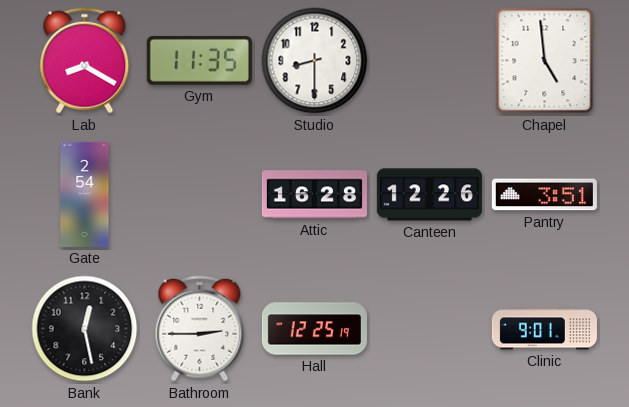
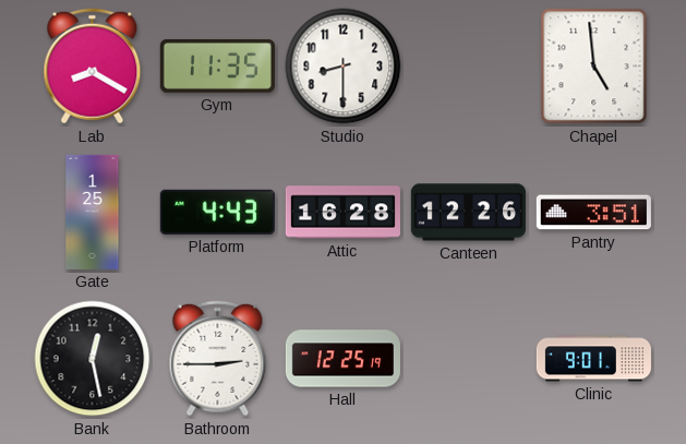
Gate: 2:54 -> 1:25 (93, 212)
Platform: none -> 4:43 (217, 212)
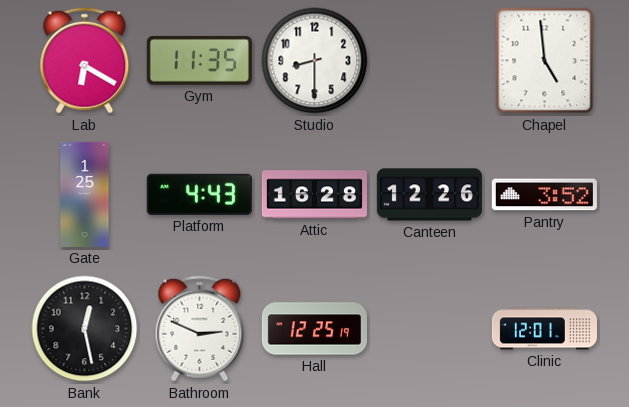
Lab: 8:20 -> 6:20 (85, 61)
Pantry: 3:51 -> 3:52 (544, 195)
Bathroom: 2:45 -> 2:49 (200, 329)
Clinic: 9:01 -> 12:01 (544, 329)
